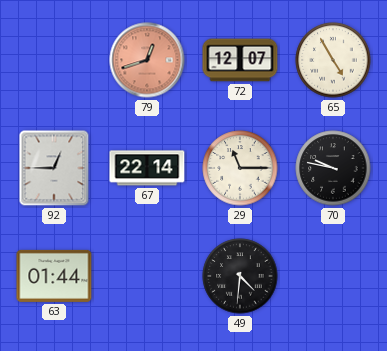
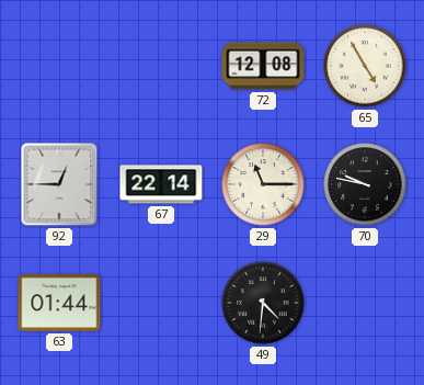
79: 12:42 -> none (147, 60)
72: 12:07 -> 12:08 (263, 66)
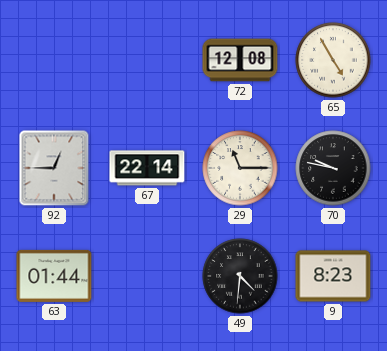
9: none -> 8:23 (333, 276)
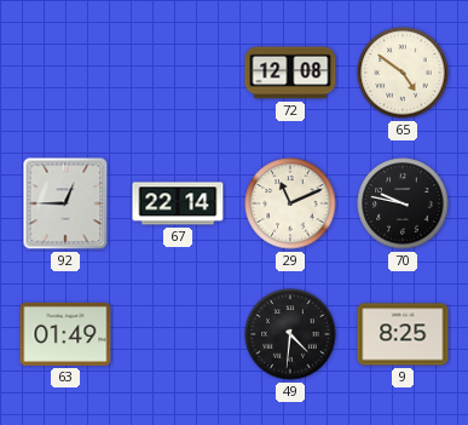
65: 4:55 -> 4:51 (403, 73)
29: 11:15 -> 11:11 (290, 203)
63: 01:44 -> 01:49 (65, 334)
9: 8:23 -> 8:25 (403, 334)
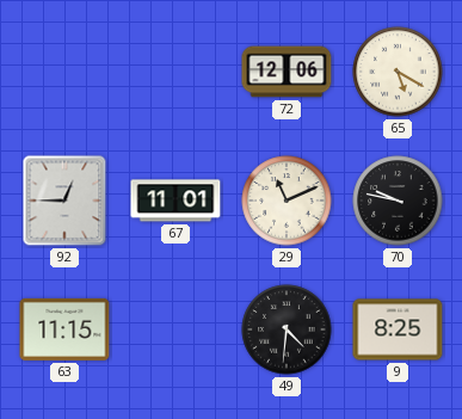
72: 12:08 -> 12:06 (287, 72)
65: 4:51 -> 5:20 (398, 72)
67: 22:14 -> 11:01 (175, 201)
63: 01:49 -> 11:15 (64, 329)
